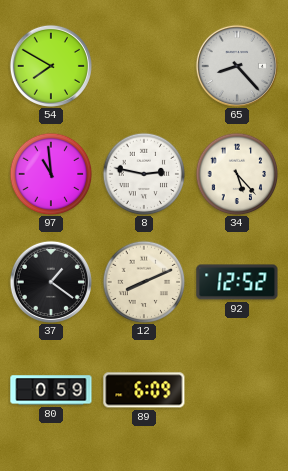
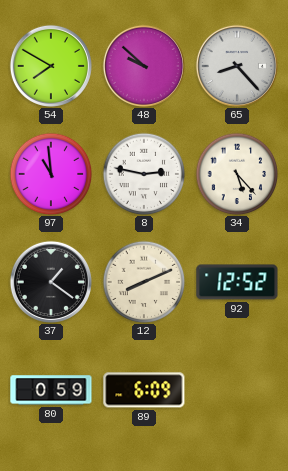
48: none -> 9:52 (144, 66)
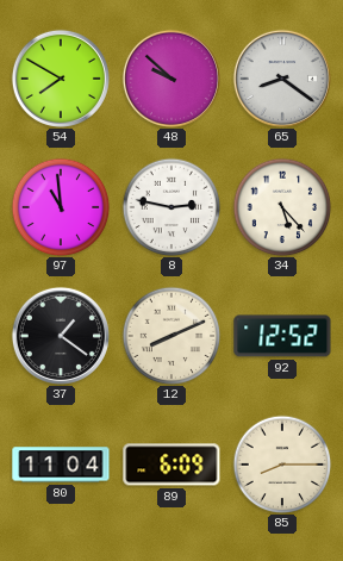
65: 8:23 -> 8:21 (282, 79)
80: 0:59 -> 11:04 (61, 465)
85: none -> 8:15 (282, 465)
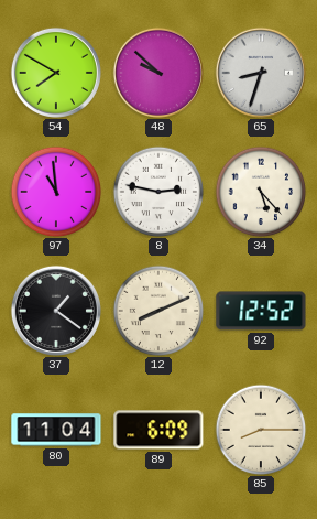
65: 8:21 -> 8:33 (261, 73)
